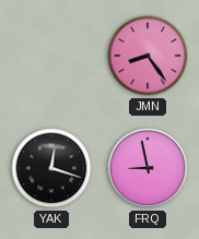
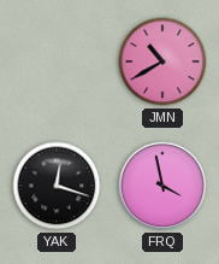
JMN: 8:24 -> 10:40 (162, 61)
FRQ: 8:58 -> 3:58 (162, 186)
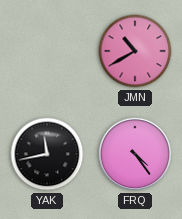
YAK: 12:18 -> 11:43 (47, 154)
FRQ: 3:58 -> 4:24 (135, 154)
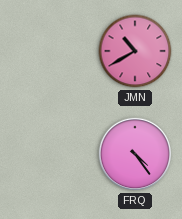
YAK: 11:43 -> none (47, 154)
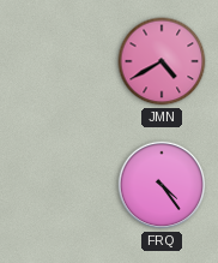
JMN: 10:40 -> 4:40 (162, 61)
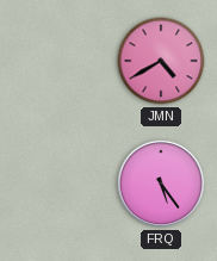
FRQ: 4:24 -> 5:24 (161, 184)
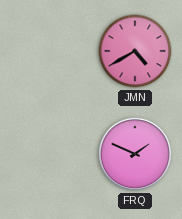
FRQ: 5:24 -> 1:49 (135, 154)
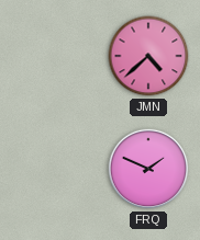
JMN: 4:40 -> 4:38 (148, 56)
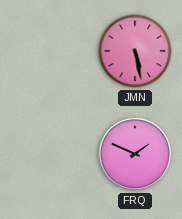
JMN: 4:38 -> 5:28 (135, 51)
